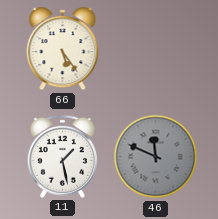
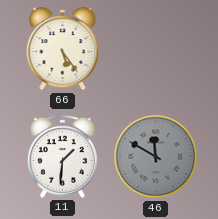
11: 1:28 -> 1:31 (62, 156)
46: 11:49 -> 11:50 (156, 157)
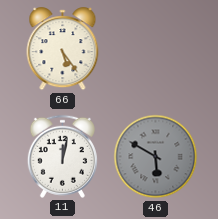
11: 1:31 -> 12:02 (62, 156)
46: 11:50 -> 5:50 (156, 157)
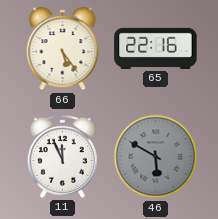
65: none -> 22:16 (156, 48)
11: 12:02 -> 11:56 (62, 156)
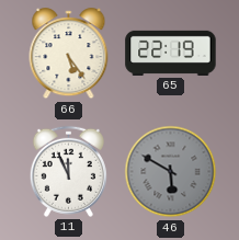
65: 22:16 -> 22:19 (171, 53)
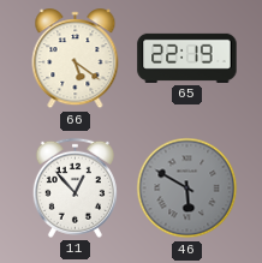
66: 5:24 -> 5:21 (76, 59)
11: 11:56 -> 12:53 (75, 187)
